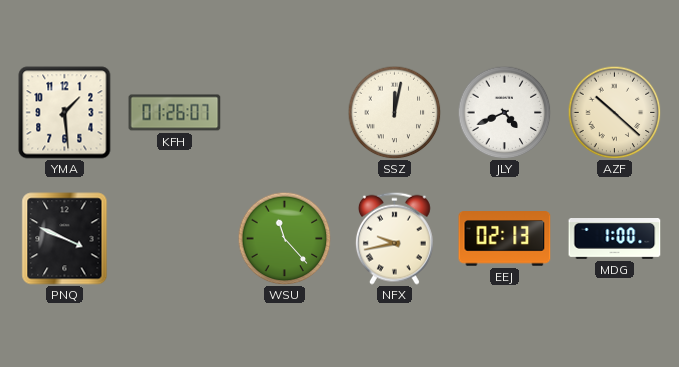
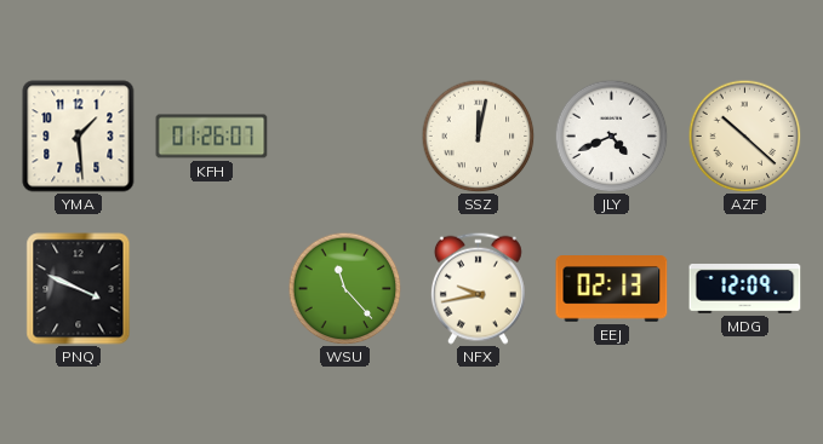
MDG: 1:00 -> 12:09 (745, 289)
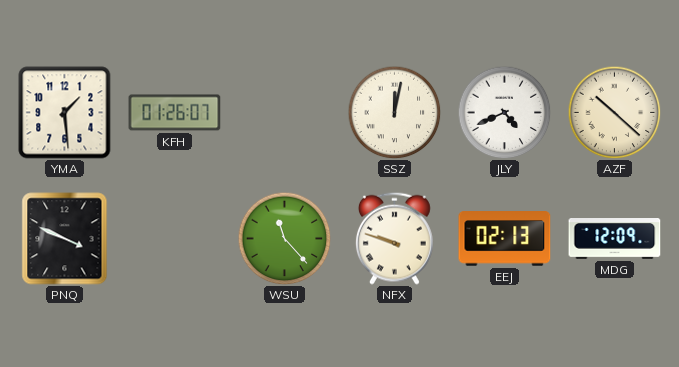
NFX: 9:43 -> 9:48 (394, 238)
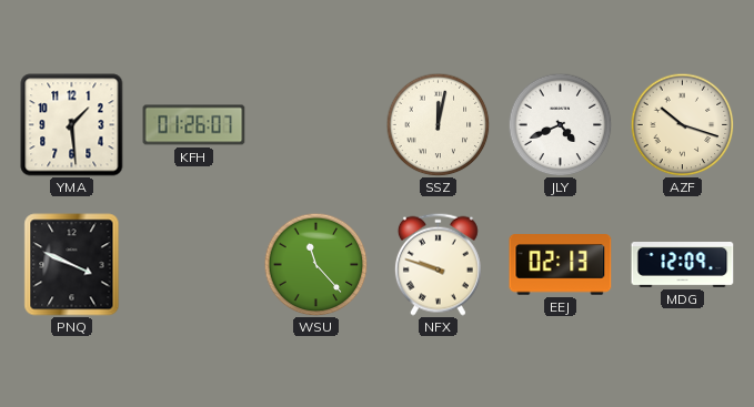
AZF: 10:22 -> 10:18 (682, 124)
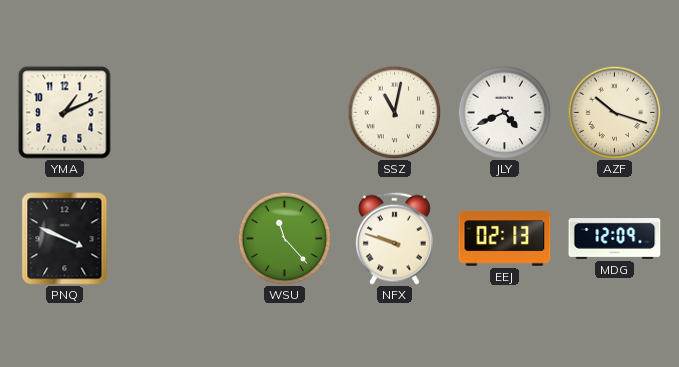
YMA: 1:29 -> 1:11 (65, 113)
KFH: 01:26 -> none (194, 125)
SSZ: 12:02 -> 11:02 (394, 112)
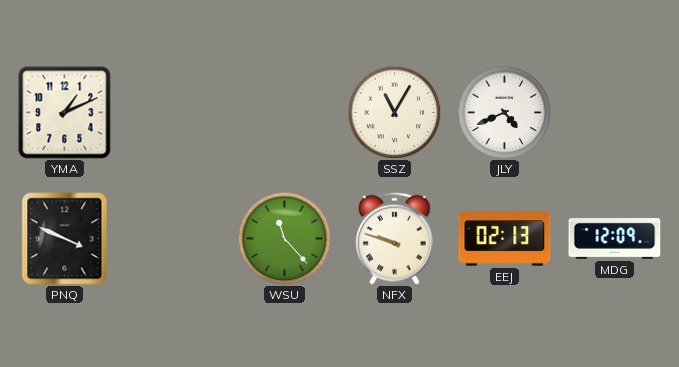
SSZ: 11:02 -> 11:05 (394, 112)
AZF: 10:18 -> none (614, 112)
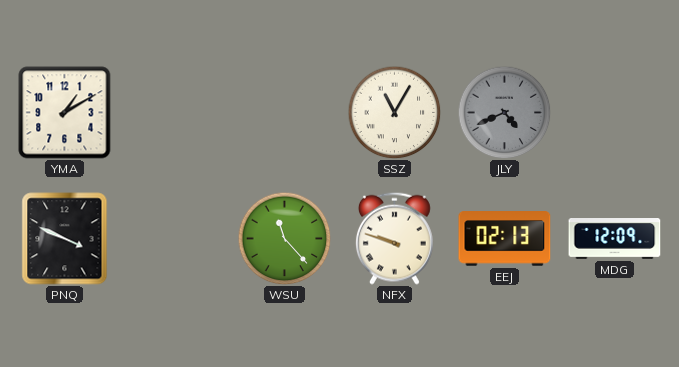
YMA: 1:11 -> 1:10 (65, 113)
JLY dial: white -> grey (504, 112)
